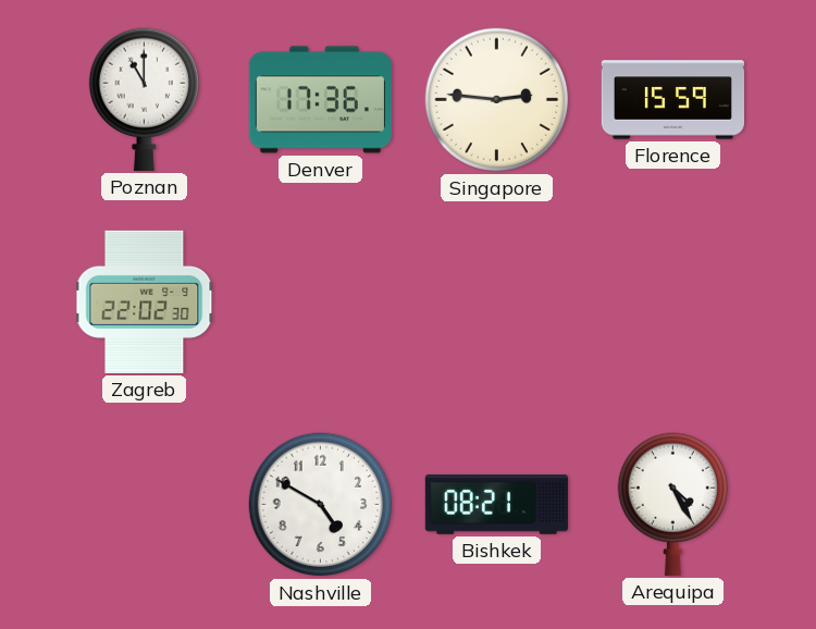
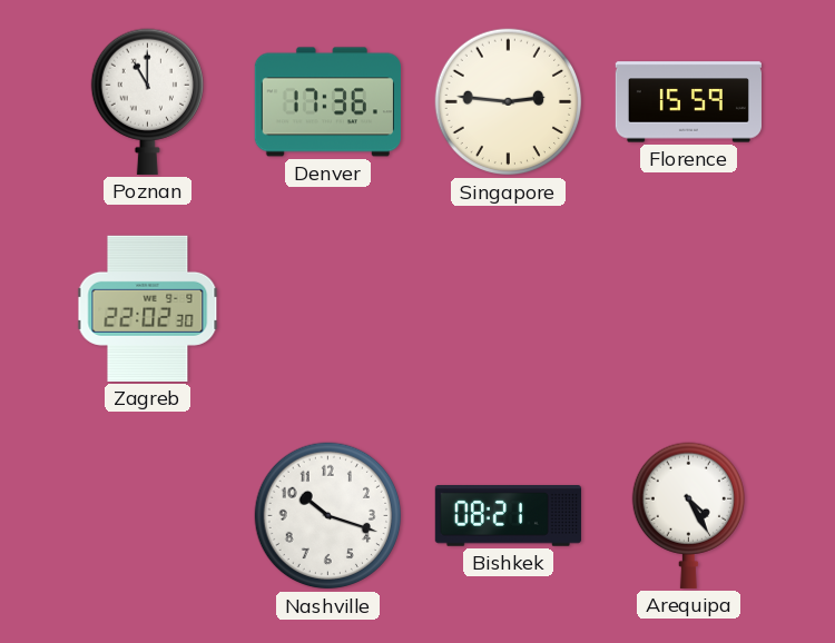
Nashville: 4:50 -> 10:18 (328, 516)
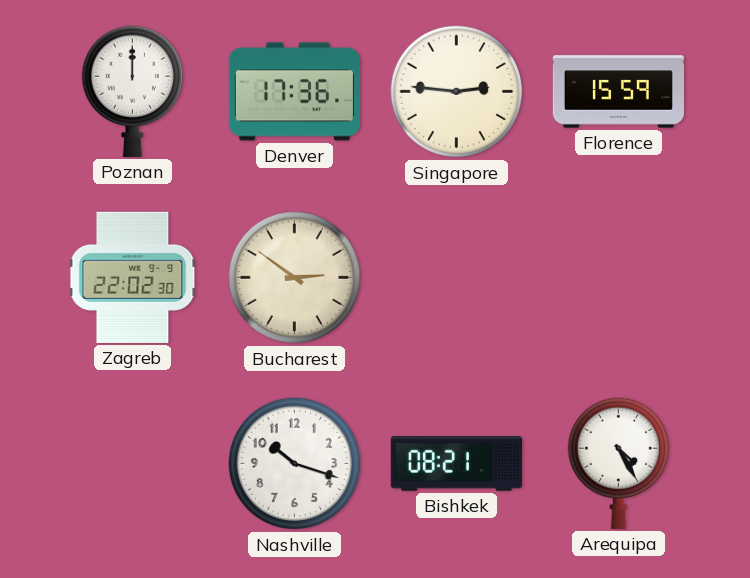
Poznan: 11:00 -> 12:00 (132, 91)
Bucharest: none -> 2:51 (295, 278)
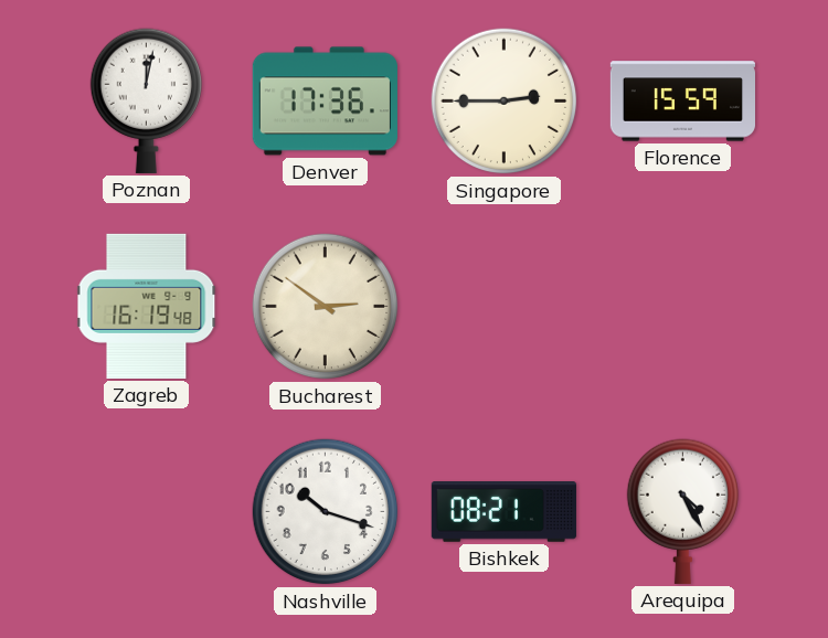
Poznan: 12:00 -> 12:02 (146, 100)
Singapore: 2:46 -> 2:45 (505, 102)
Zagreb: 22:02 -> 16:19 (147, 306)
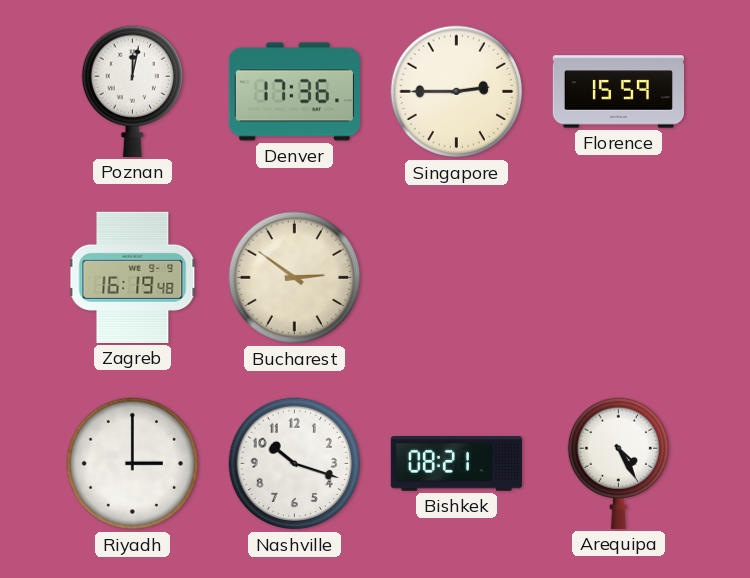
Riyadh: none -> 3:00 (133, 464)
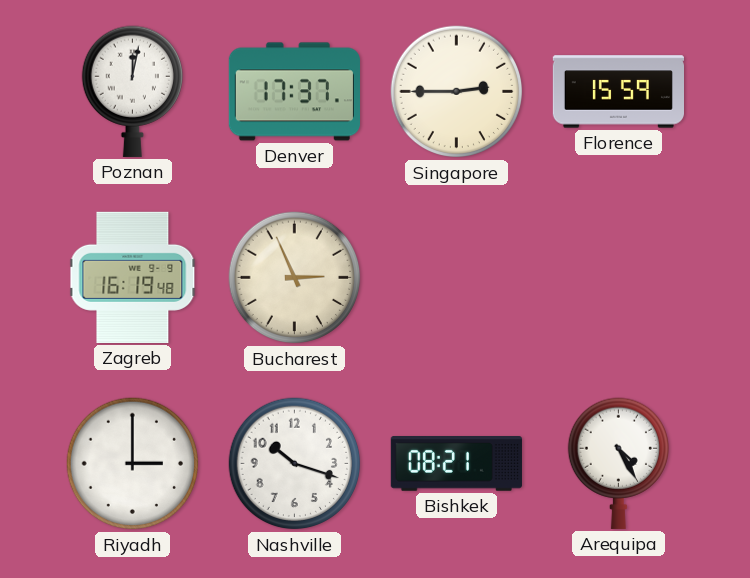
Denver: 17:36 -> 17:37 (294, 92)
Bucharest: 2:51 -> 2:56 (295, 278)
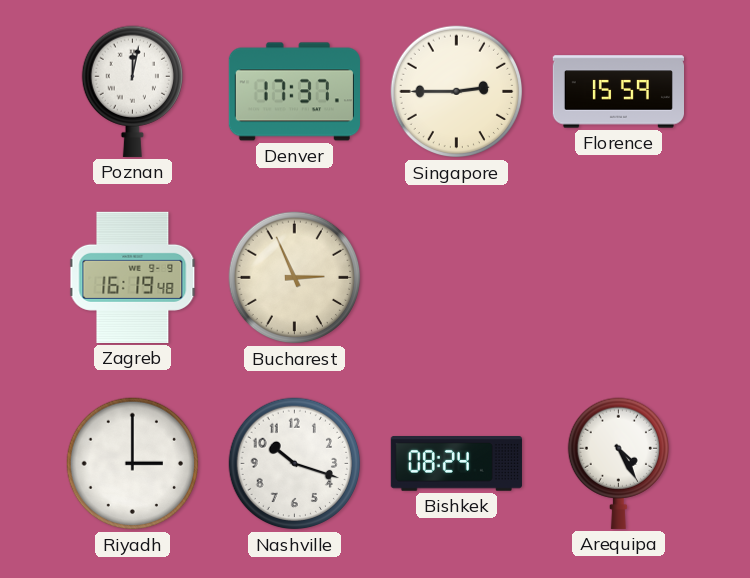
Bishkek: 08:21 -> 08:24 (456, 464)
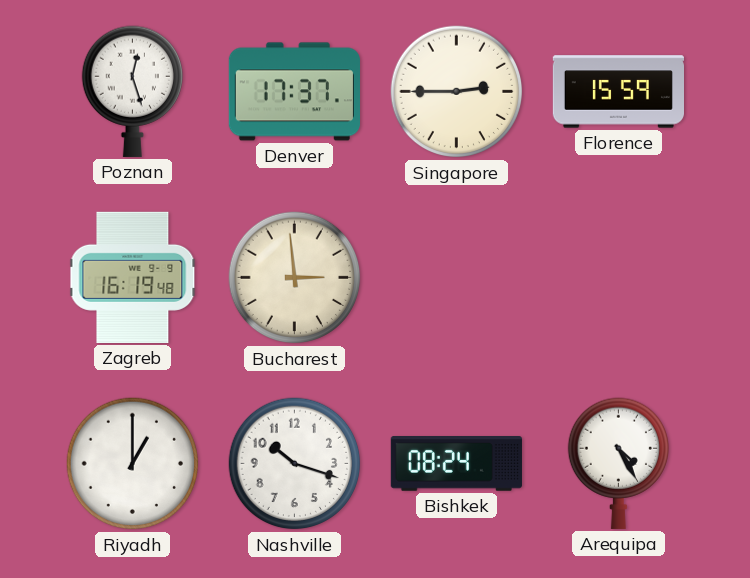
Poznan: 12:02 -> 12:27 (132, 91)
Bucharest: 2:56 -> 2:59 (295, 278)
Riyadh: 3:00 -> 1:00 (133, 464)
